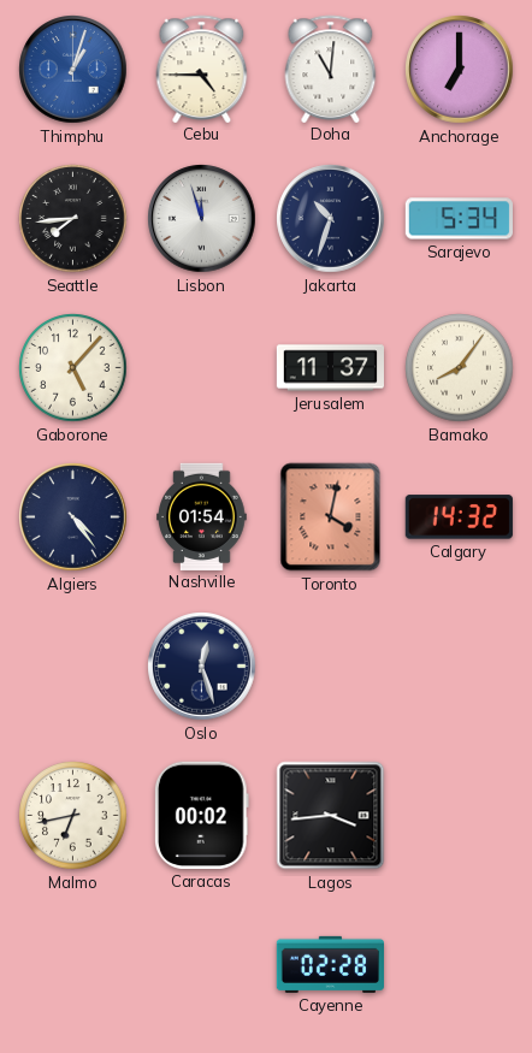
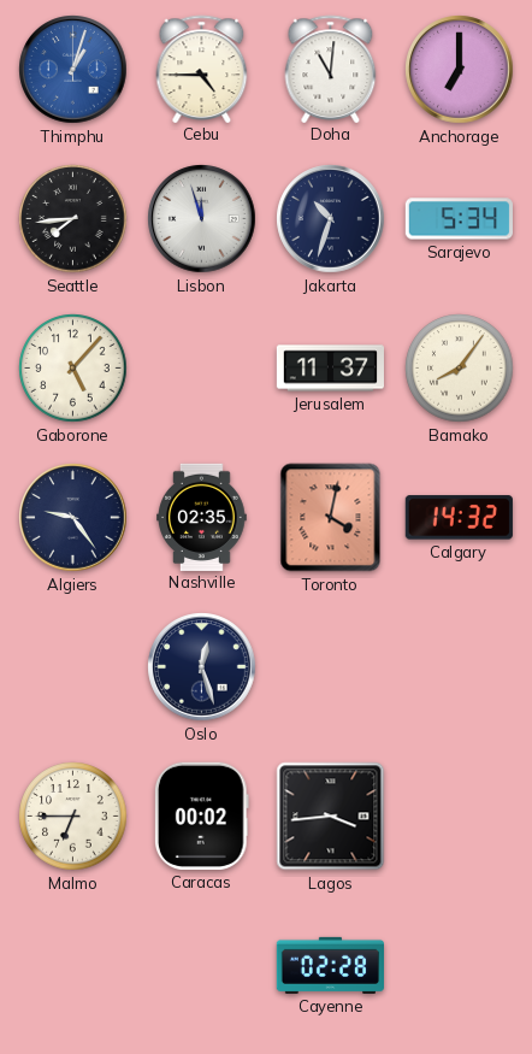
Algiers: 4:24 -> 9:24 (73, 518)
Nashville: 01:54 -> 02:35 (202, 517)
Malmo: 6:43 -> 6:45 (73, 817)
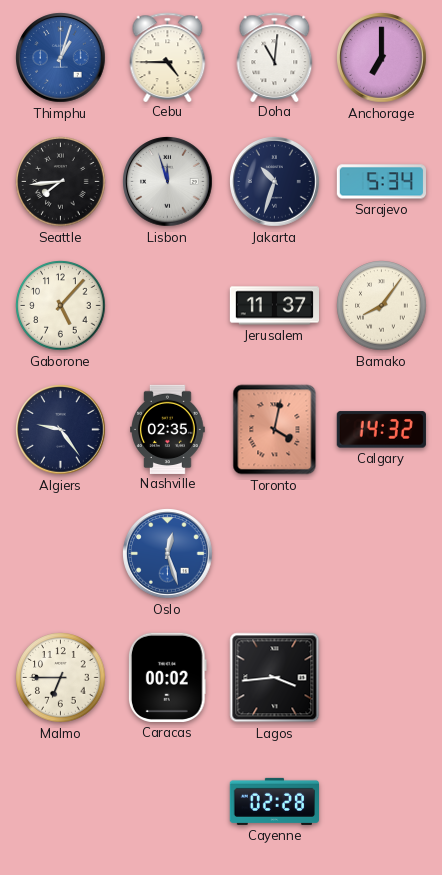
Oslo dial: navy -> blue (168, 554)
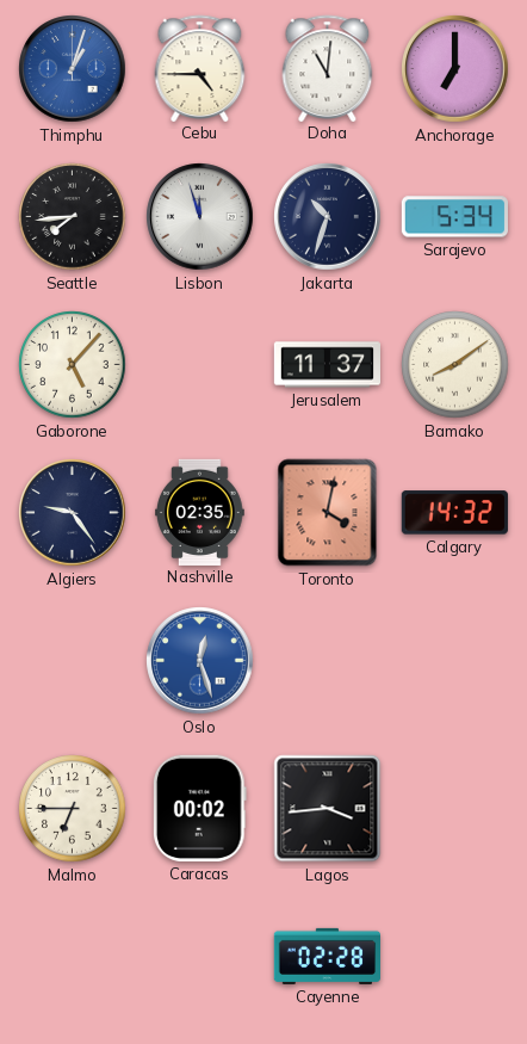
Bamako: 8:06 -> 8:09 (455, 365)
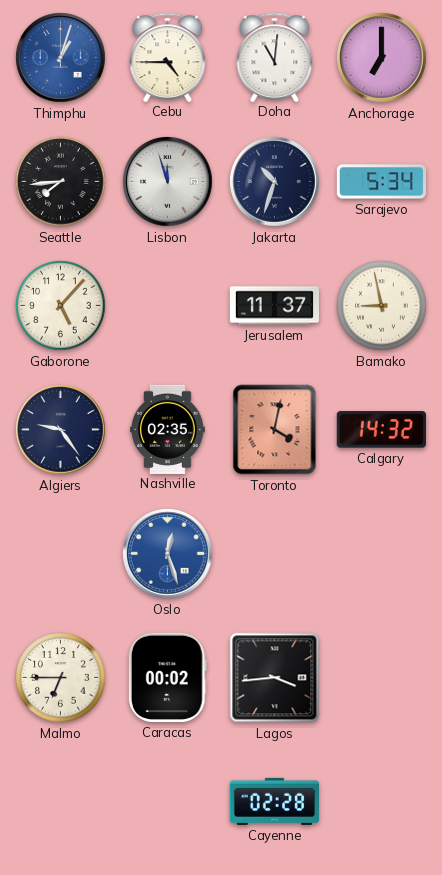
Bamako: 8:09 -> 8:58 (382, 306)
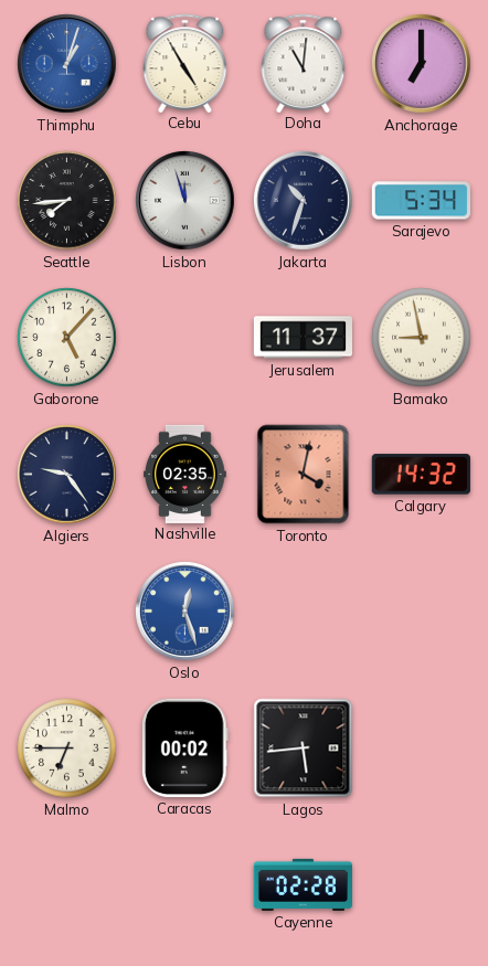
Cebu: 4:45 -> 4:55 (185, 63)
Lagos: 3:44 -> 5:44 (304, 749)
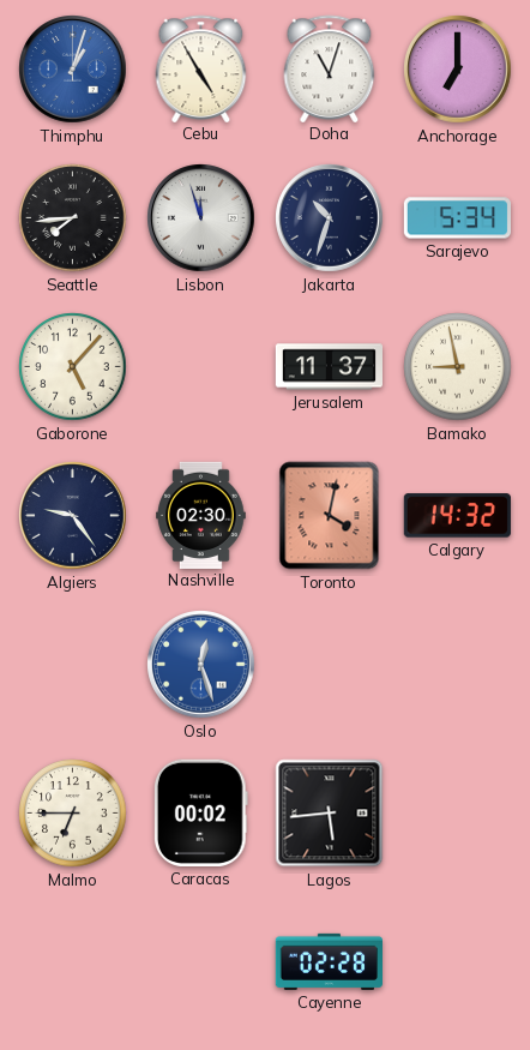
Doha: 11:01 -> 11:03 (330, 68)
Nashville: 02:35 -> 02:30 (201, 515)
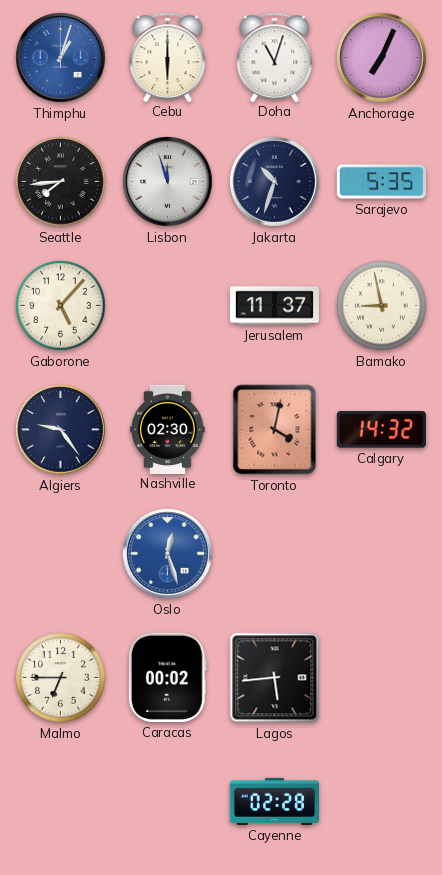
Cebu: 4:55 -> 6:00 (168, 57)
Anchorage: 7:00 -> 7:04 (382, 58)
Sarajevo: 5:34 -> 5:35 (381, 182)
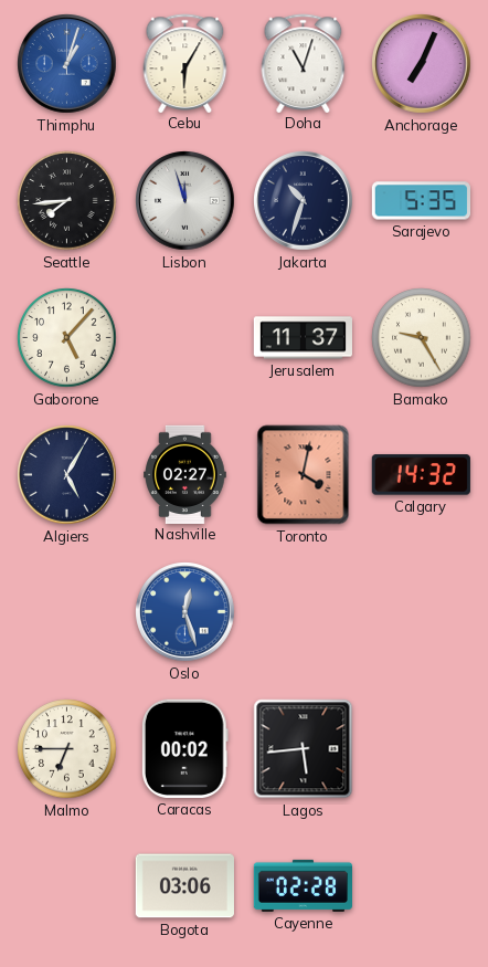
Cebu: 6:00 -> 6:05 (185, 63)
Bamako: 8:58 -> 9:25 (422, 338)
Algiers: 9:24 -> 5:05 (67, 475)
Nashville: 02:30 -> 02:27 (185, 474)
Bogota: none -> 03:06 (184, 886)
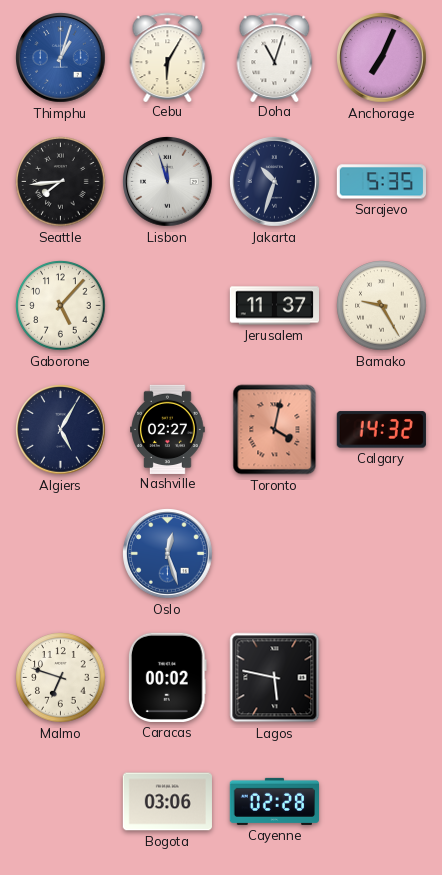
Malmo: 6:45 -> 6:48 (61, 678)
Lagos: 5:44 -> 5:47 (275, 678)
